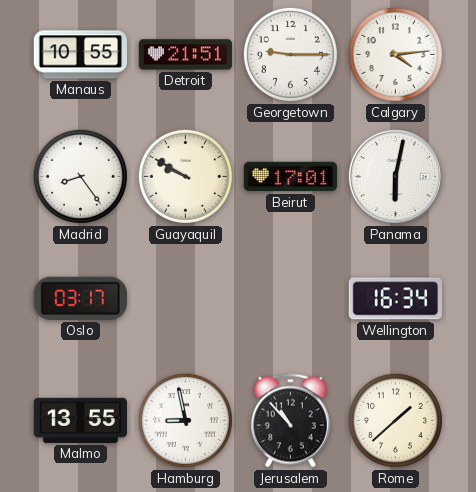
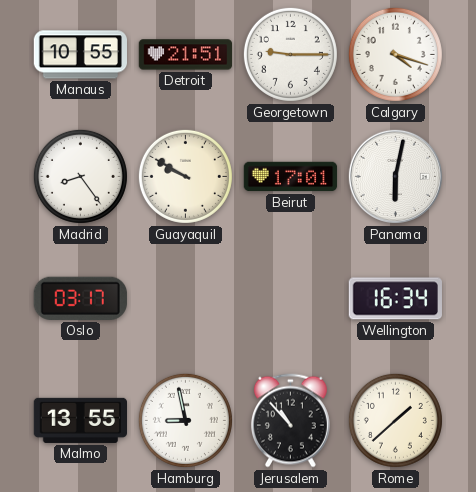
Calgary: 4:14 -> 4:18 (395, 54)
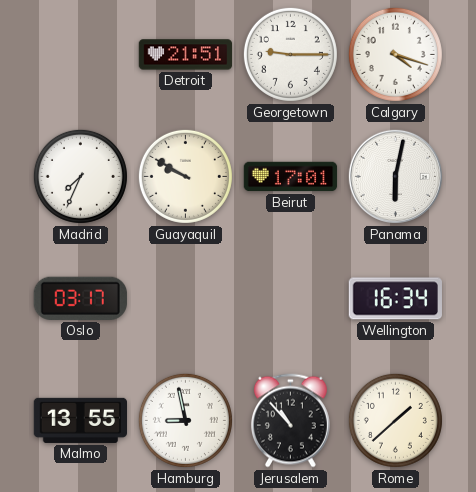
Manaus: 10:55 -> none (80, 55)
Madrid: 8:24 -> 7:34 (80, 176)
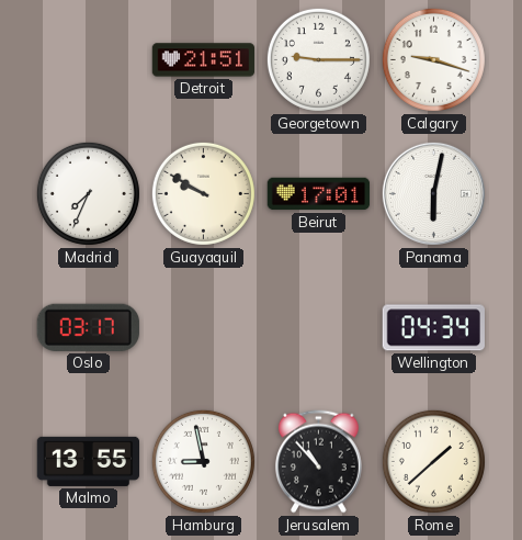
Calgary: 4:18 -> 9:18 (433, 59)
Wellington: 16:34 -> 04:34 (433, 328)
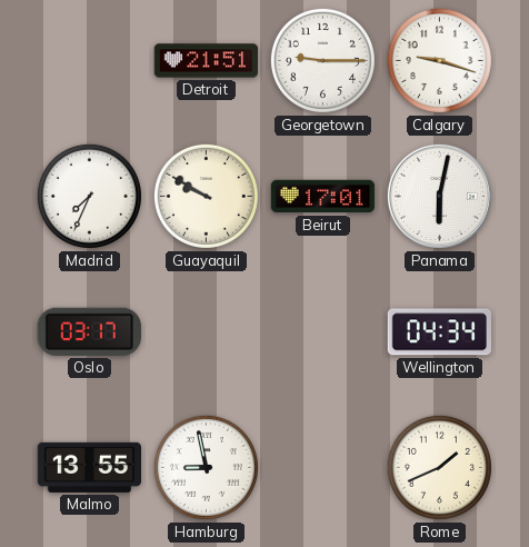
Jerusalem: 10:53 -> none (318, 462)
Rome: 1:38 -> 1:41 (439, 467)
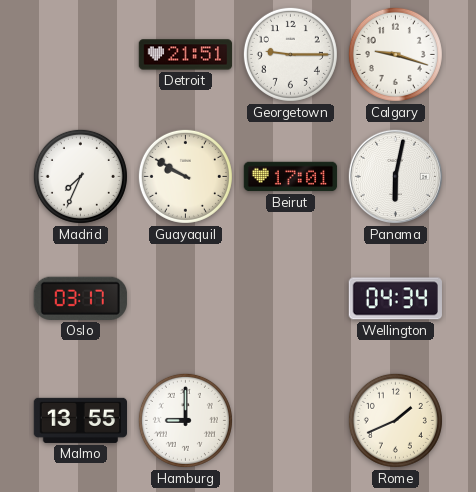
Hamburg: 8:58 -> 9:00 (185, 420)
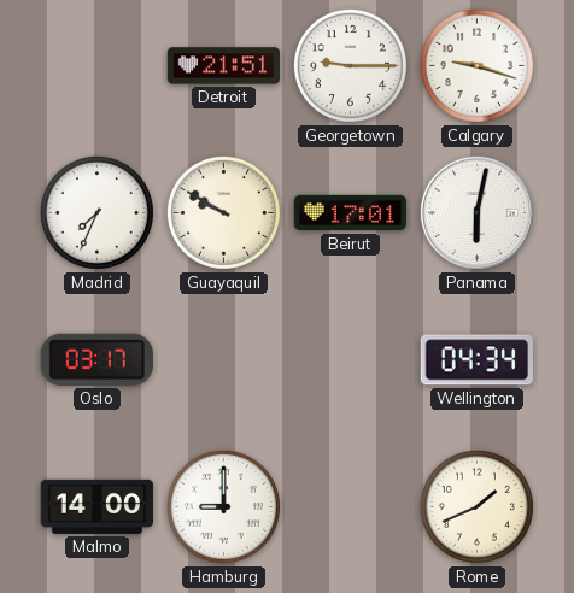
Malmo: 13:55 -> 14:00 (98, 506)
